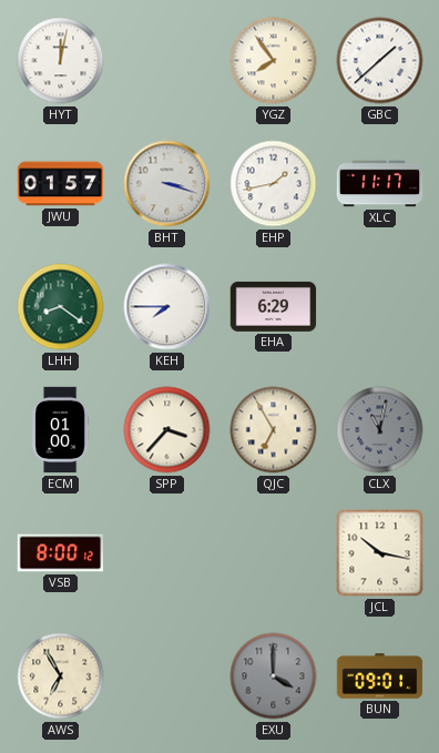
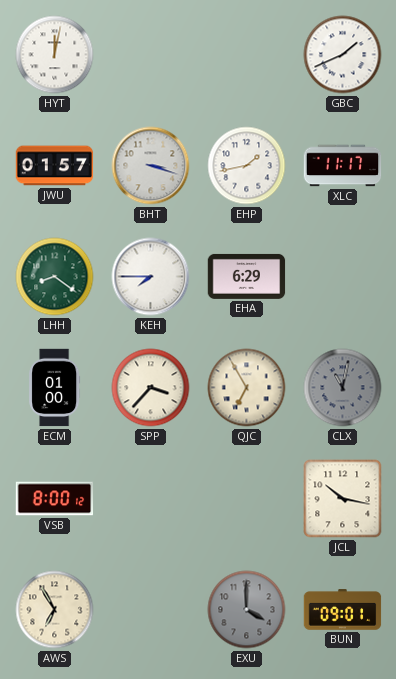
YGZ: 7:54 -> none (274, 61)
GBC: 1:38 -> 1:41 (343, 55)
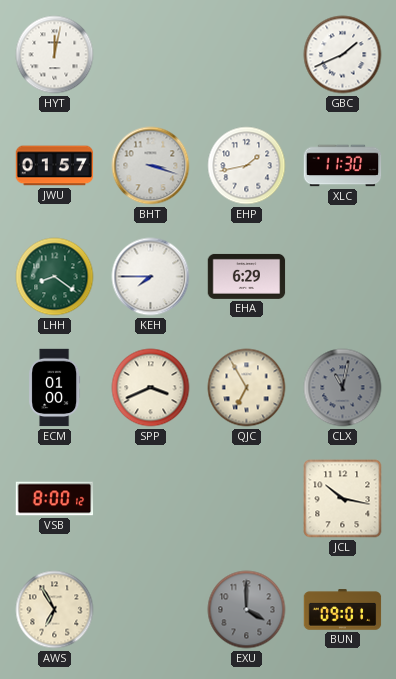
XLC: 11:17 -> 11:30 (343, 166)
SPP: 3:37 -> 3:41 (151, 388)
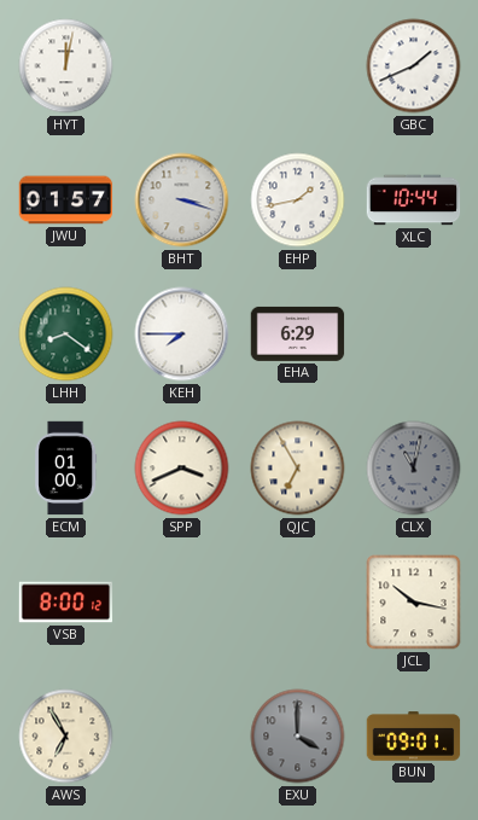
XLC: 11:30 -> 10:44 (414, 200)
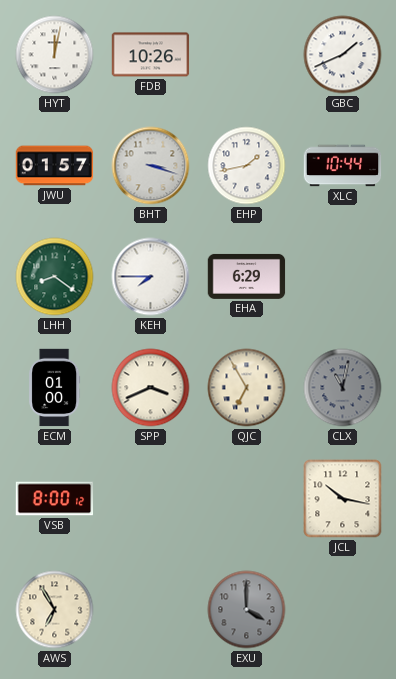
FDB: none -> 10:26 (151, 55)
BUN: 09:01 -> none (414, 737)
